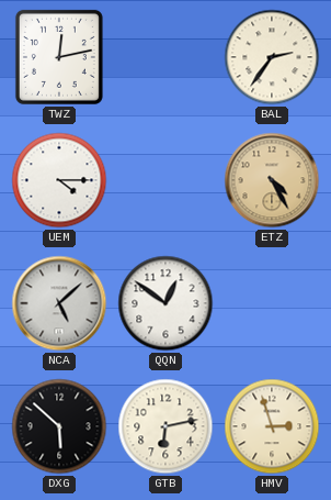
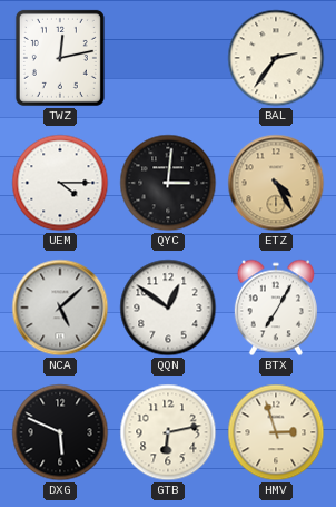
QYC: none -> 3:01 (168, 183)
BTX: none -> 7:05 (276, 308)
DXG: 5:52 -> 5:49 (60, 432)
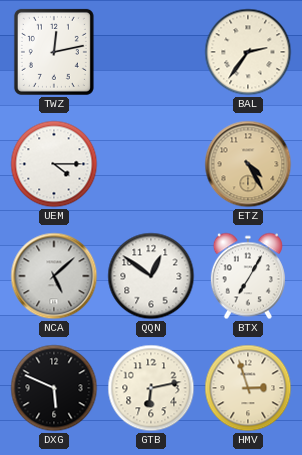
QYC: 3:01 -> none (168, 183)
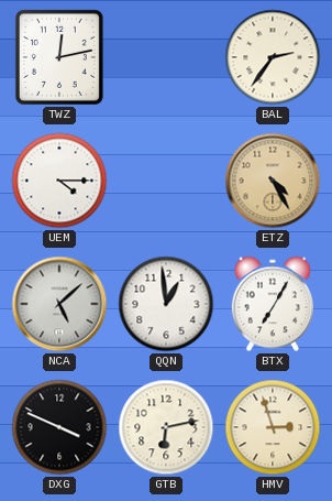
QQN: 12:51 -> 12:59 (166, 304)
DXG: 5:49 -> 3:49 (59, 427)
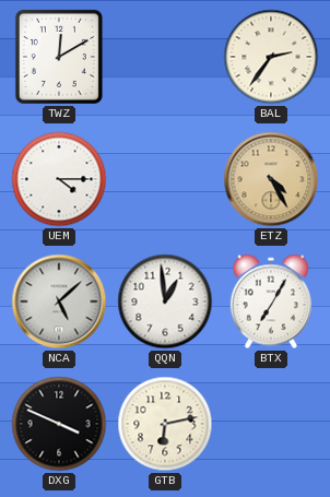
TWZ: 12:13 -> 12:10 (59, 57)
HMV: 2:57 -> none (273, 427)
